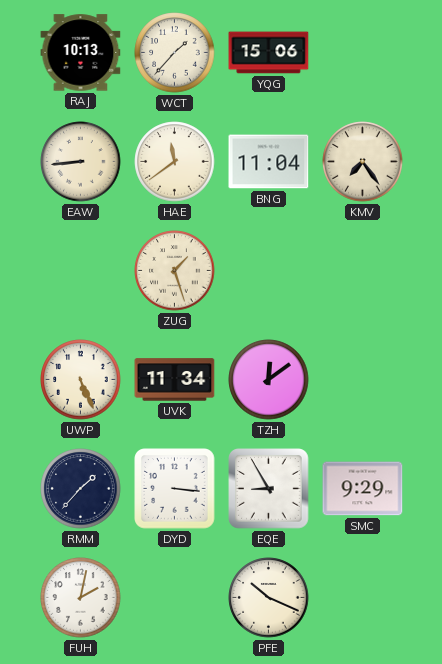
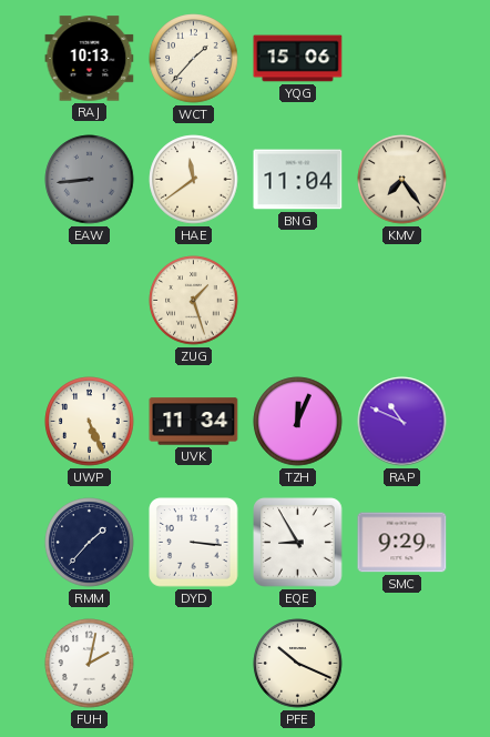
EAW dial: cream -> grey (90, 180)
TZH: 12:09 -> 12:04 (298, 422)
RAP: none -> 10:49 (402, 422)
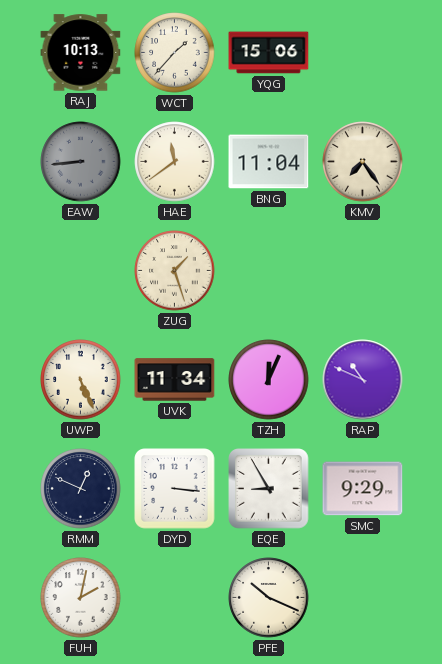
RMM: 1:37 -> 12:49 (81, 489)
